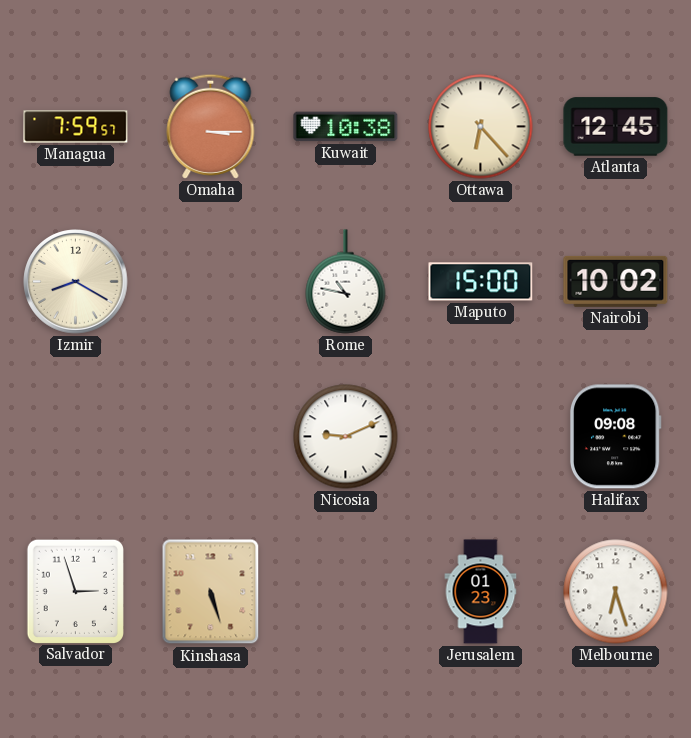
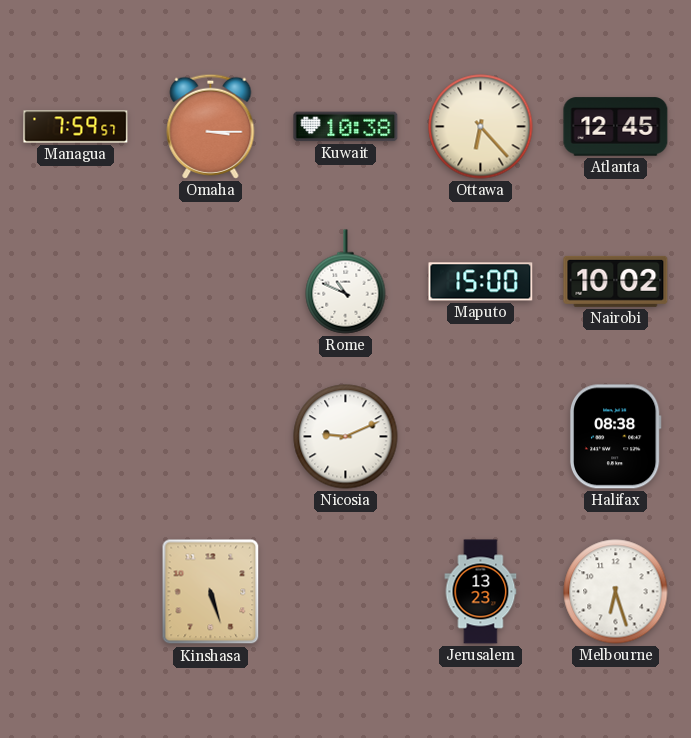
Izmir: 8:20 -> none (76, 282)
Rome: 10:47 -> 10:49 (346, 282)
Halifax: 09:08 -> 08:38 (615, 437)
Salvador: 2:57 -> none (75, 591)
Jerusalem: 01:23 -> 13:23 (481, 592)
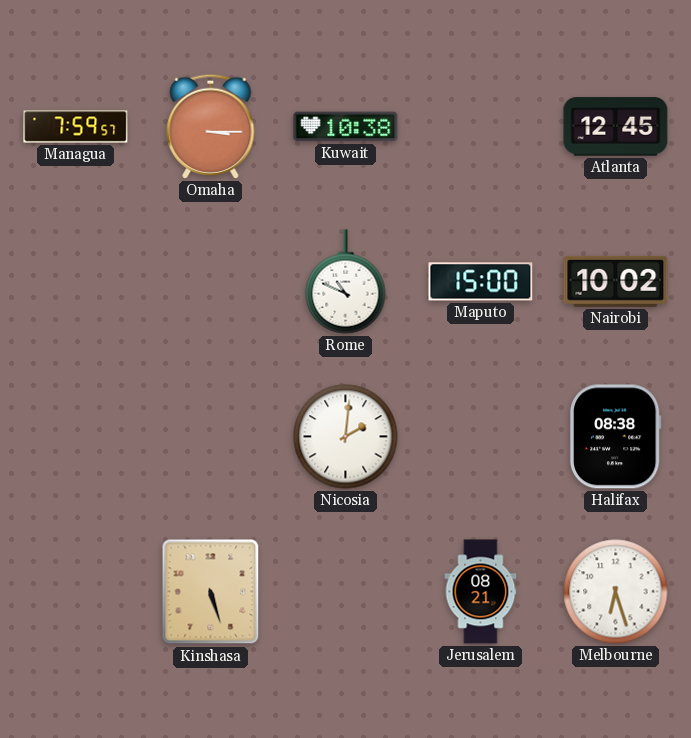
Ottawa: 6:23 -> none (481, 127)
Nicosia: 9:11 -> 2:01 (346, 437)
Jerusalem: 13:23 -> 08:21 (481, 592)
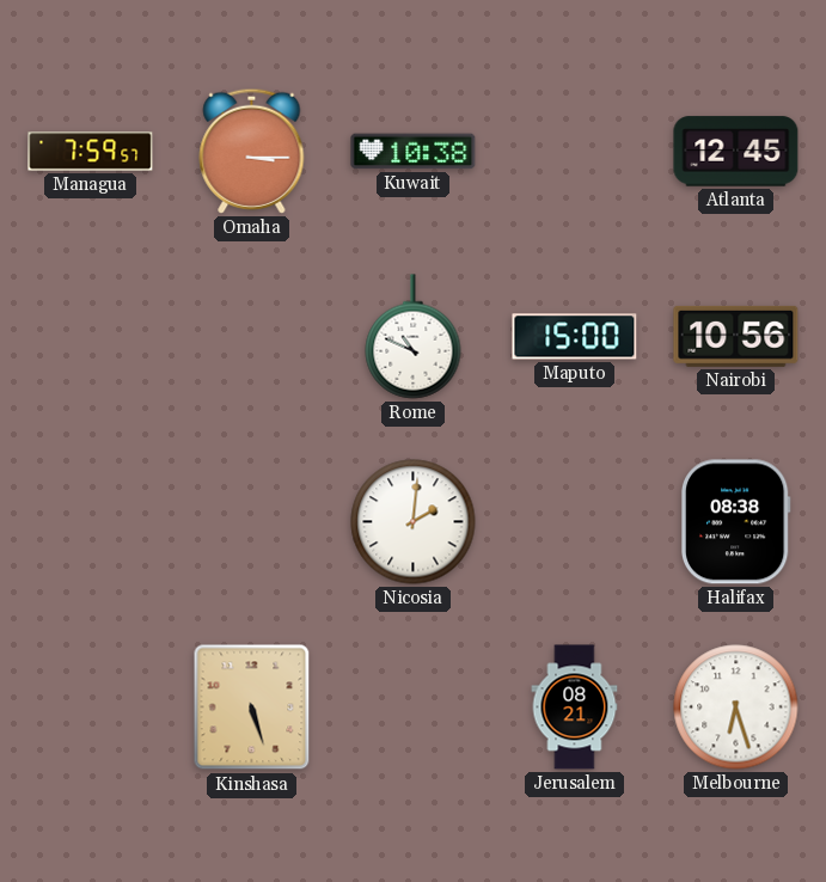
Nairobi: 10:02 -> 10:56 (736, 336)
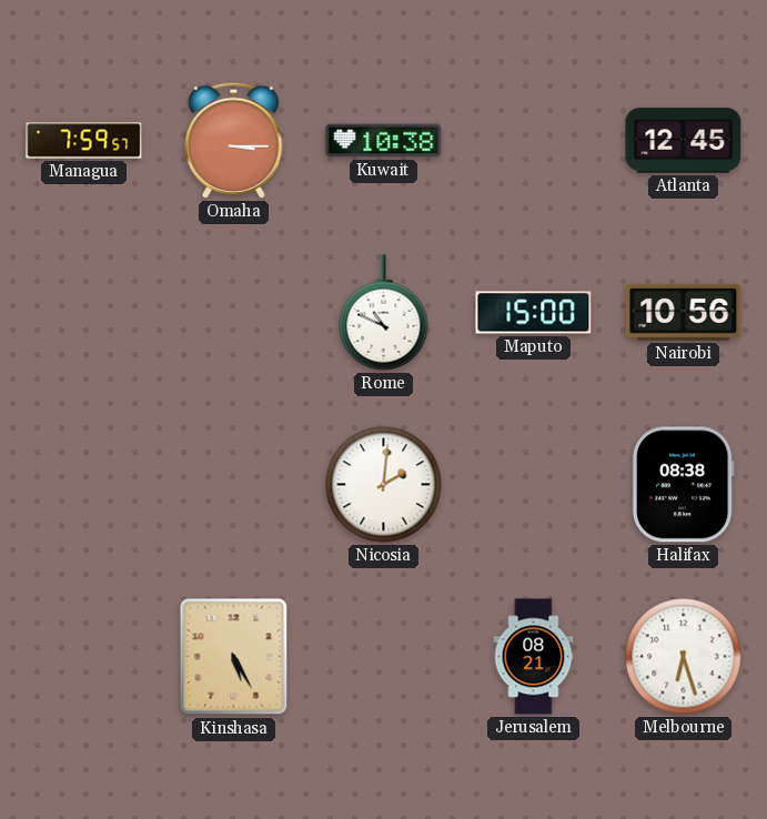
Kinshasa: 5:27 -> 5:25 (234, 657)
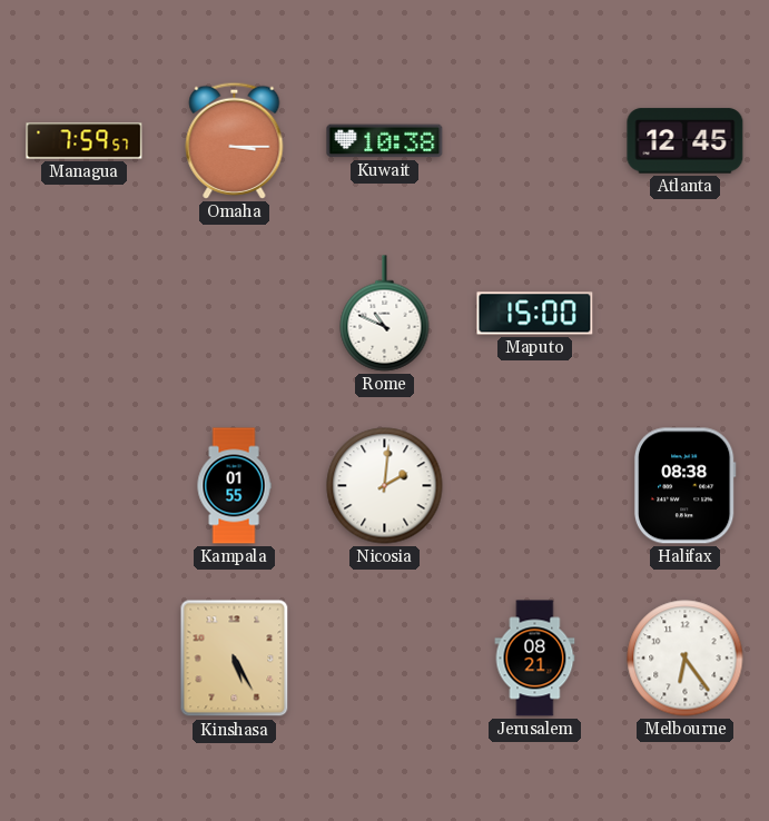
Nairobi: 10:56 -> none (684, 312)
Kampala: none -> 01:55 (234, 486)
Melbourne: 6:27 -> 6:24 (686, 659)
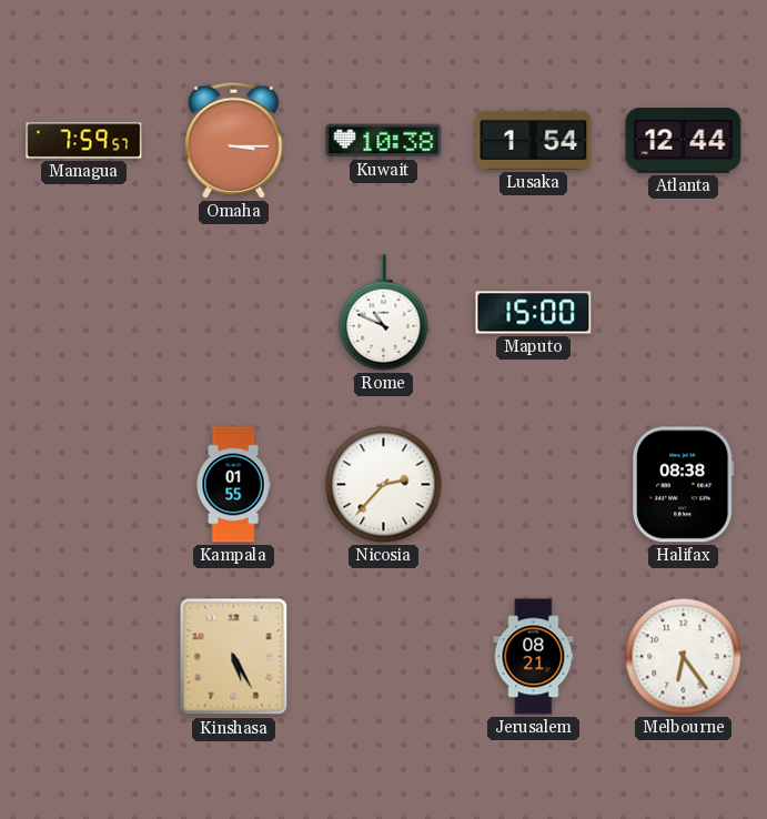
Lusaka: none -> 1:54 (534, 140)
Atlanta: 12:45 -> 12:44 (684, 141)
Nicosia: 2:01 -> 2:37 (384, 485)
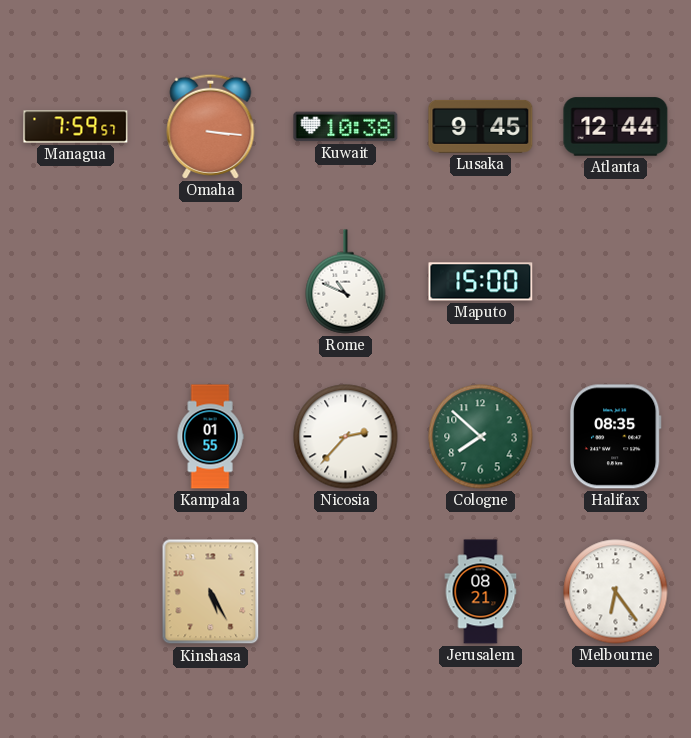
Omaha: 3:15 -> 3:16 (211, 126)
Lusaka: 1:54 -> 9:45 (481, 126)
Cologne: none -> 7:52 (481, 437)
Halifax: 08:38 -> 08:35 (615, 437)
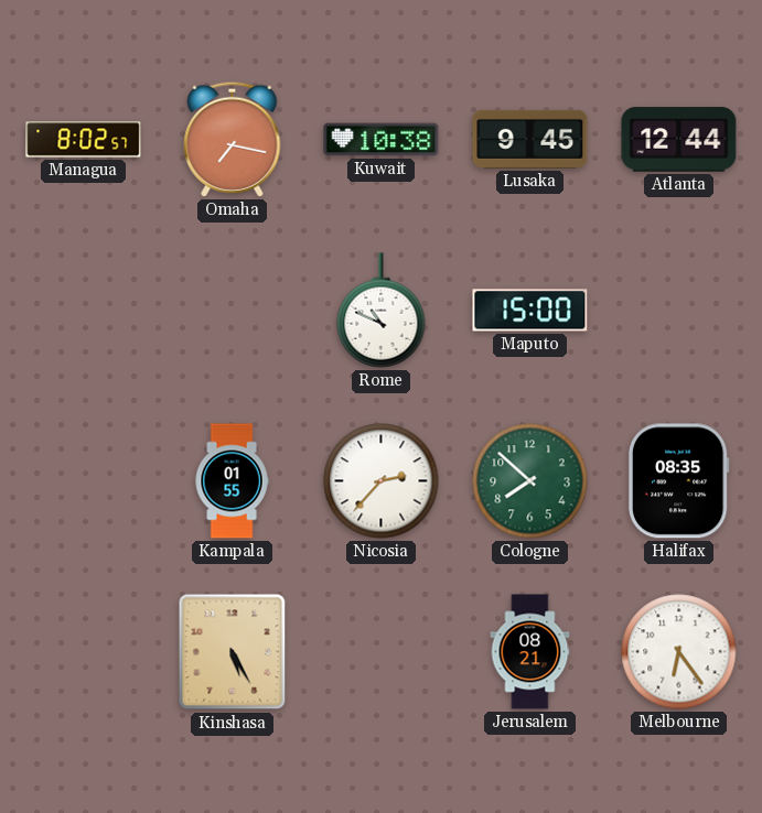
Managua: 7:59 -> 8:02 (84, 140)
Omaha: 3:16 -> 7:17 (233, 139)
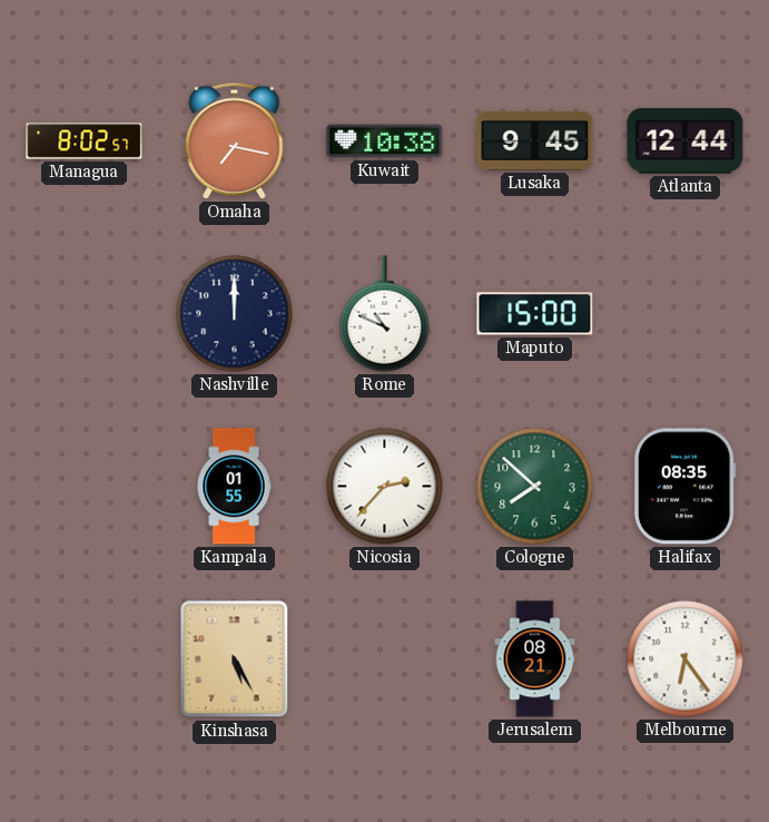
Nashville: none -> 12:00 (235, 314)
